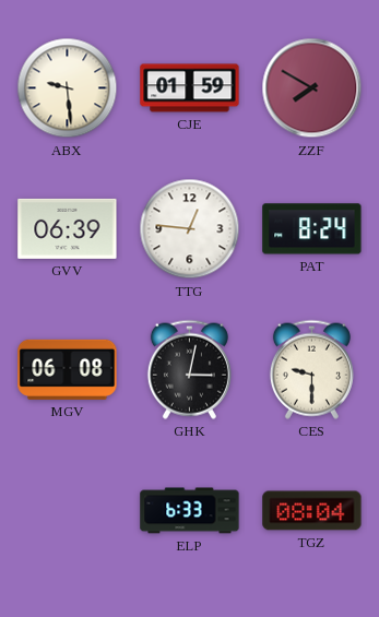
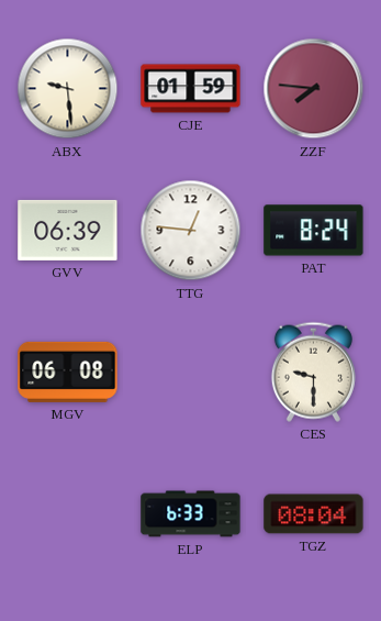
ZZF: 7:50 -> 7:46 (314, 89)
GHK: 3:02 -> none (189, 369)
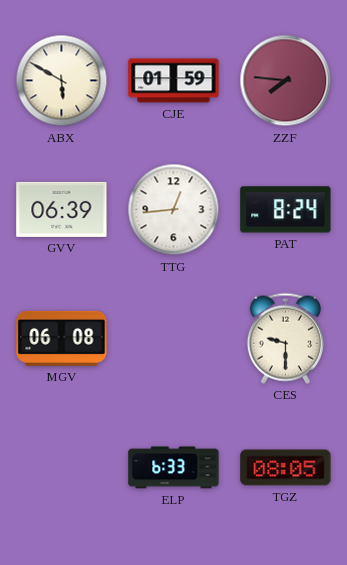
ABX: 9:29 -> 5:50 (62, 81)
TTG: 12:46 -> 12:44 (174, 210)
TGZ: 08:04 -> 08:05 (286, 468)
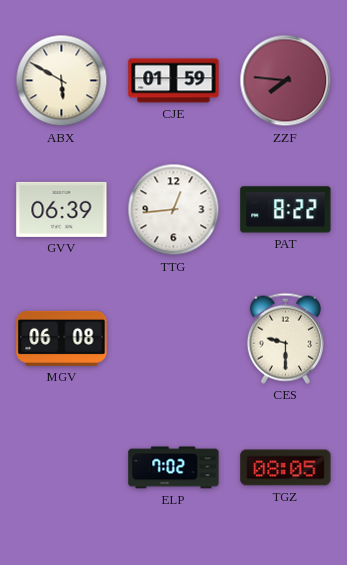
PAT: 8:24 -> 8:22 (286, 210)
ELP: 6:33 -> 7:02 (174, 468)
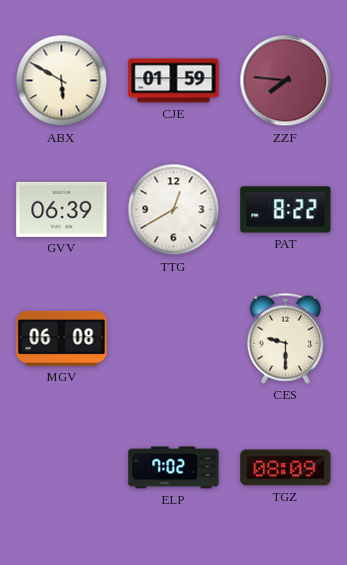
TTG: 12:44 -> 12:40 (174, 210)
TGZ: 08:05 -> 08:09 (286, 468)
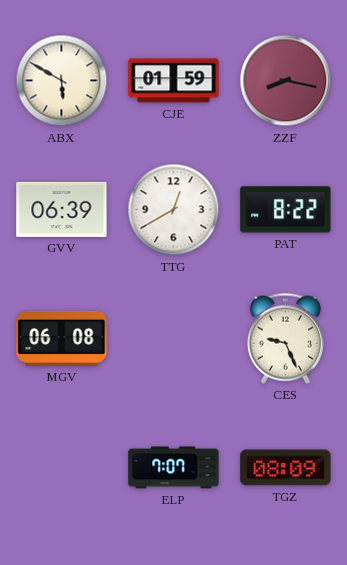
ZZF: 7:46 -> 8:17 (286, 81)
CES: 9:30 -> 9:26 (285, 338)
ELP: 7:02 -> 7:07 (174, 468)
